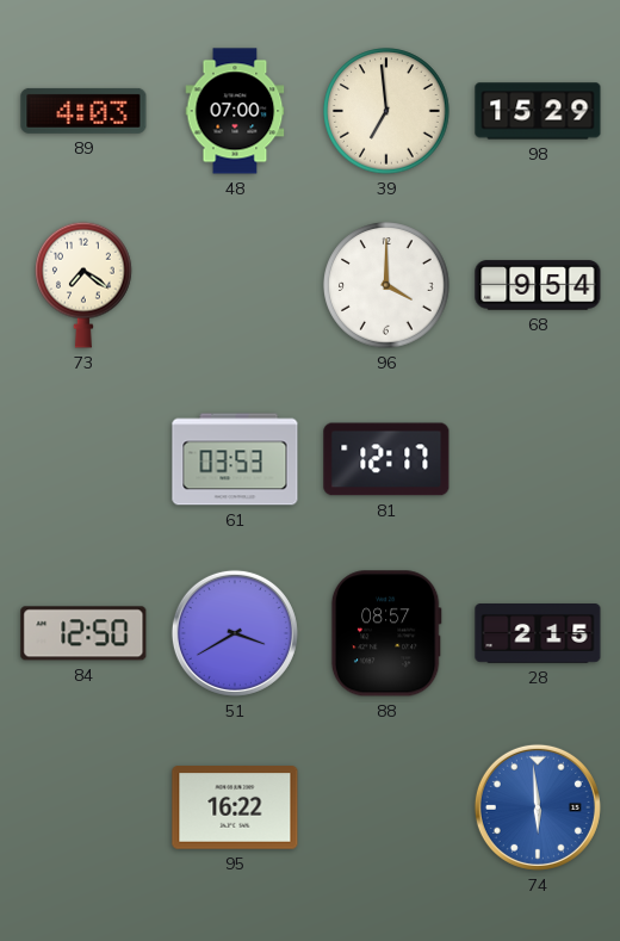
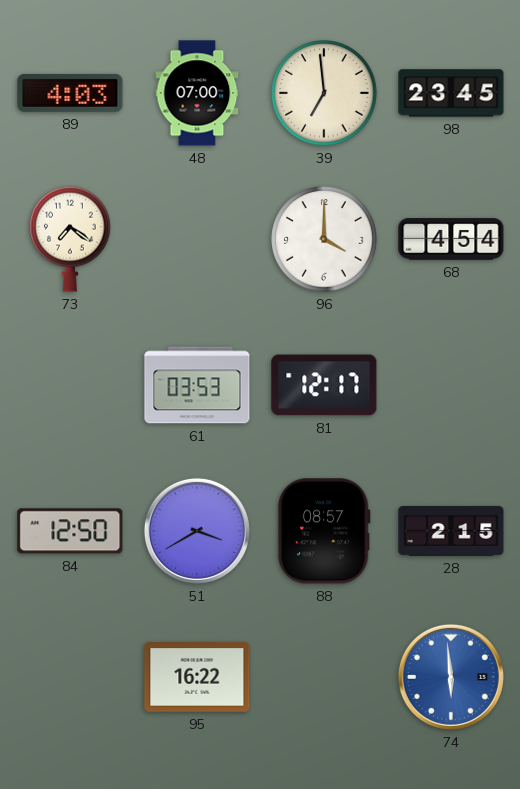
98: 15:29 -> 23:45 (451, 93)
68: 9:54 -> 4:54 (451, 239)
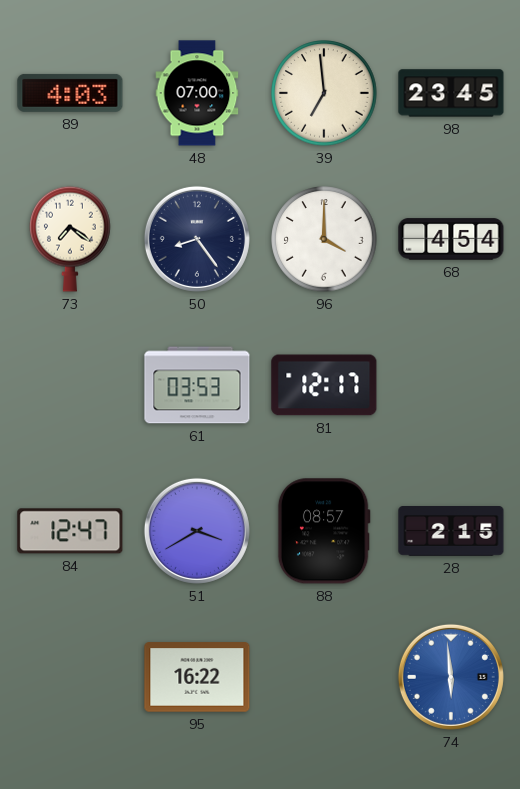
50: none -> 8:24 (197, 239)
84: 12:50 -> 12:47 (70, 531)
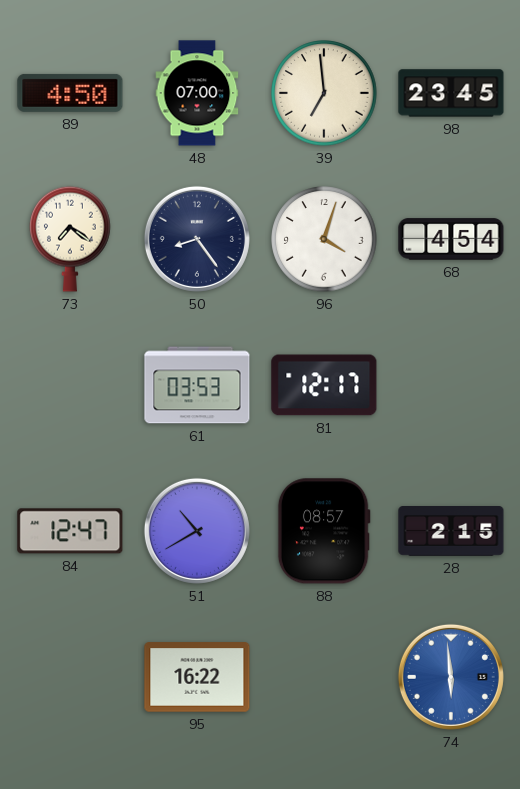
89: 4:03 -> 4:50 (70, 93)
96: 4:00 -> 4:03 (324, 239)
51: 3:40 -> 10:40 (197, 531)
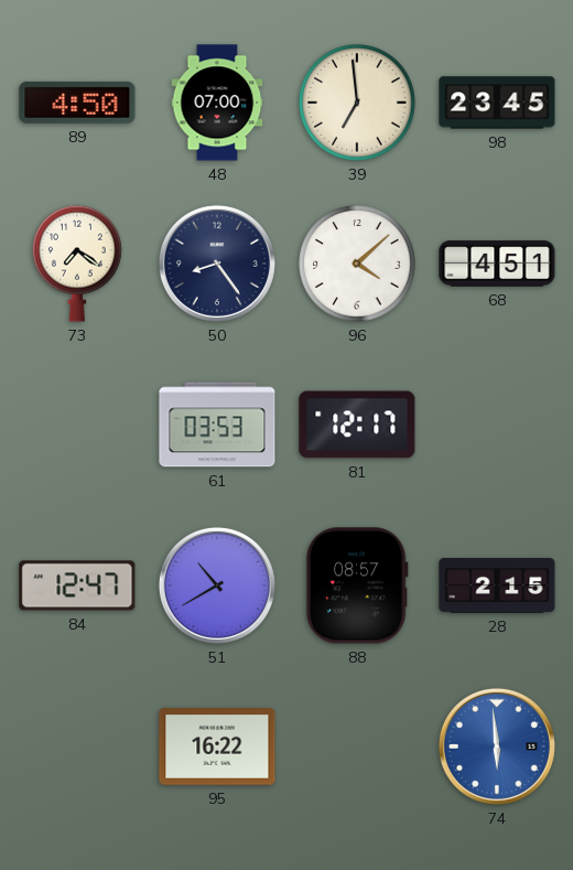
96: 4:03 -> 4:08 (357, 264)
68: 4:54 -> 4:51 (497, 264)
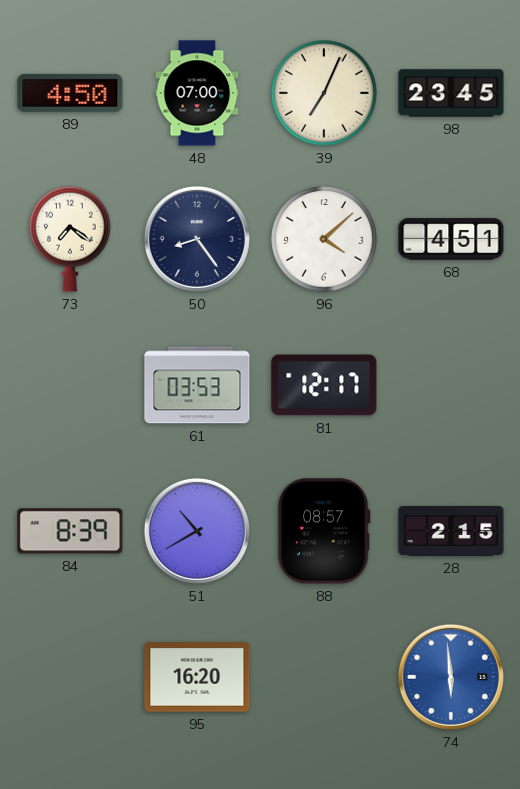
39: 6:59 -> 7:04 (324, 93)
84: 12:47 -> 8:39 (70, 531)
95: 16:22 -> 16:20 (197, 677)
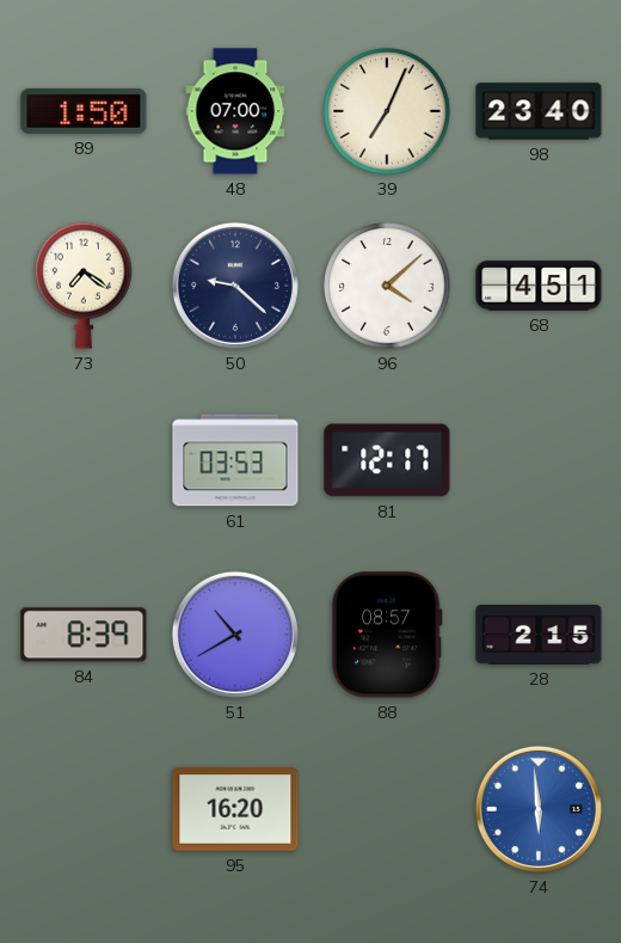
89: 4:50 -> 1:50 (84, 111)
98: 23:45 -> 23:40 (539, 111)
50: 8:24 -> 9:22 (235, 286)
